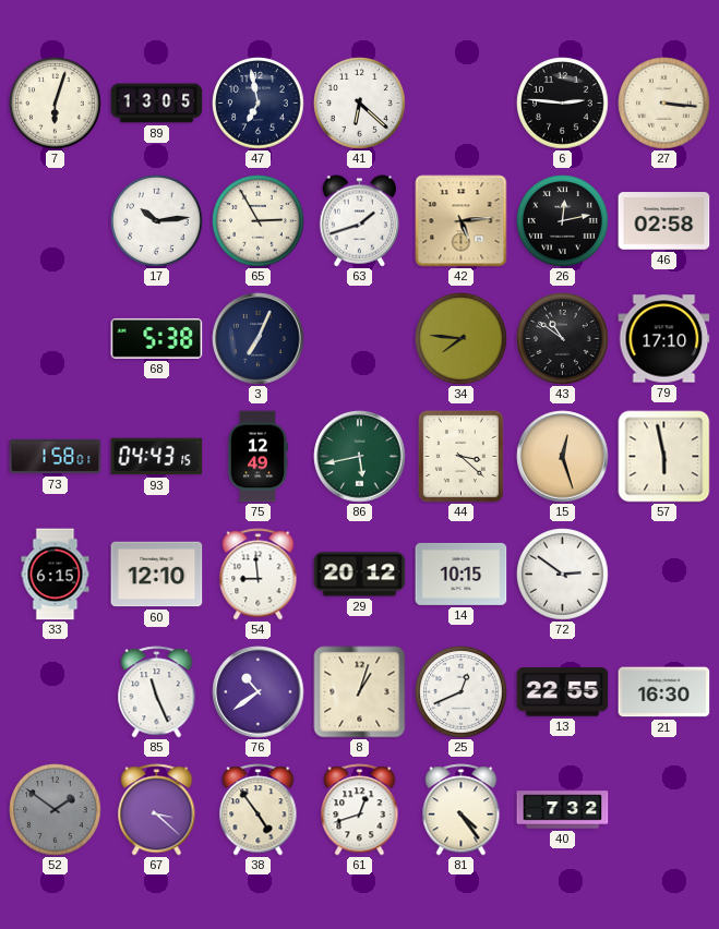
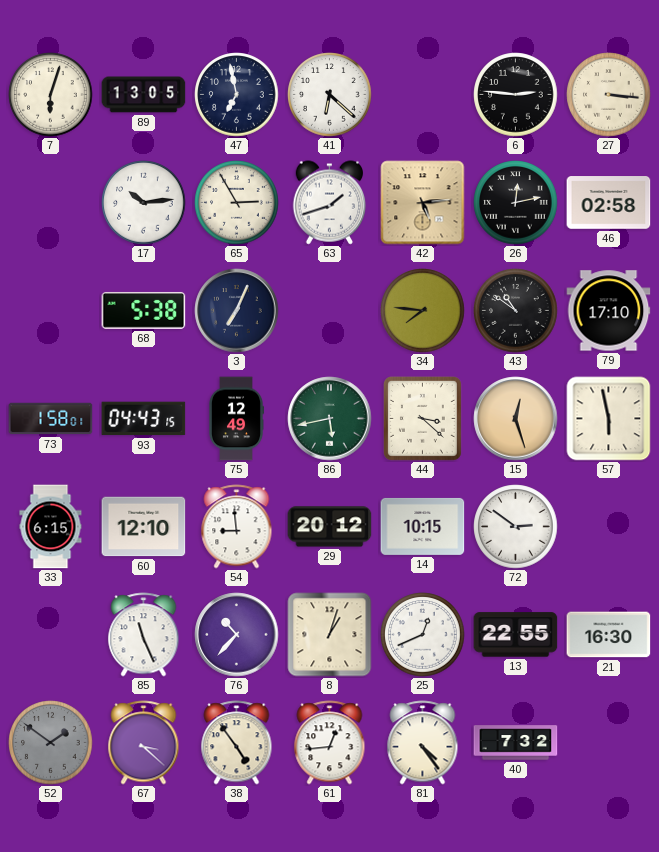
76: 10:39 -> 10:37 (237, 635)
61: 12:42 -> 12:44 (330, 743)
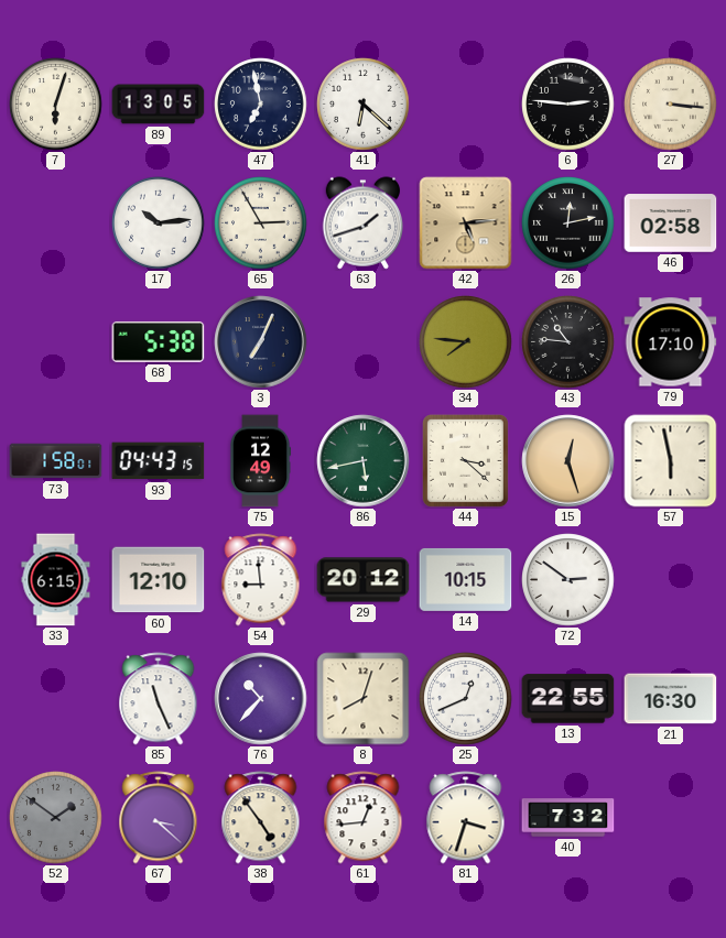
43: 10:51 -> 10:46 (568, 342)
8: 1:03 -> 8:03 (364, 699)
81: 4:24 -> 3:33 (466, 818)
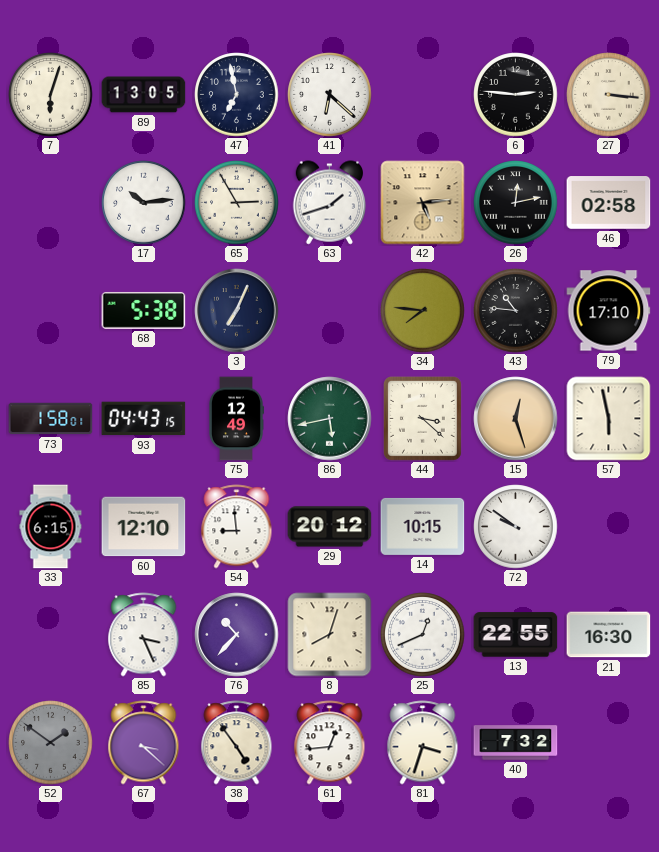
72: 2:51 -> 9:51 (516, 527)
85: 11:26 -> 3:26 (144, 635)
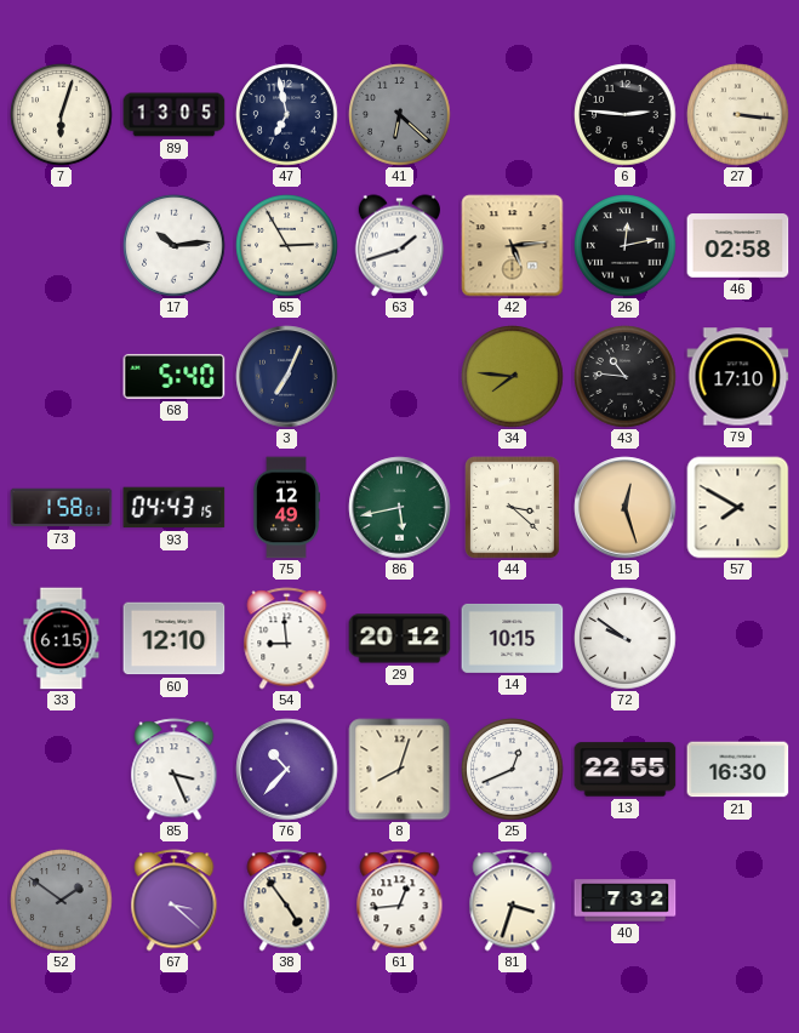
41 dial: white -> grey (400, 115)
68: 5:38 -> 5:40 (175, 376)
57: 5:58 -> 7:50 (738, 508)
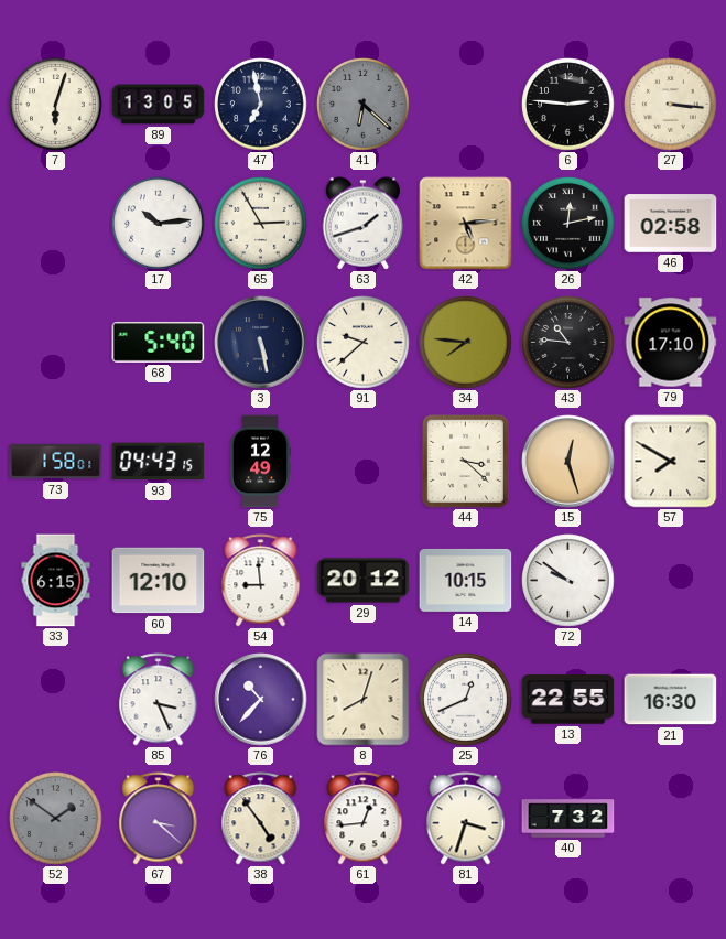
3: 7:04 -> 5:28 (261, 343)
91: none -> 9:38 (364, 343)
86: 5:43 -> none (400, 508)
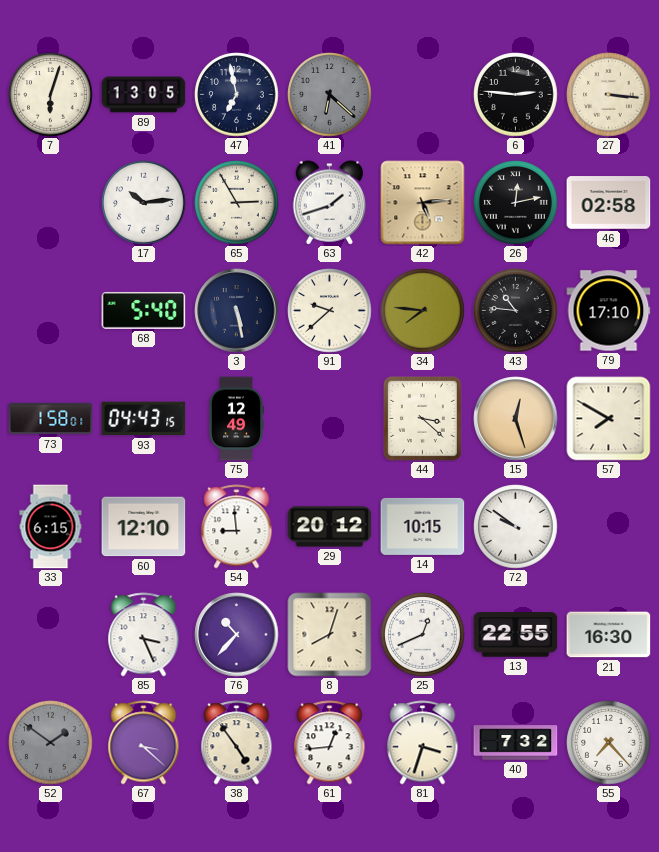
55: none -> 7:23 (609, 743)
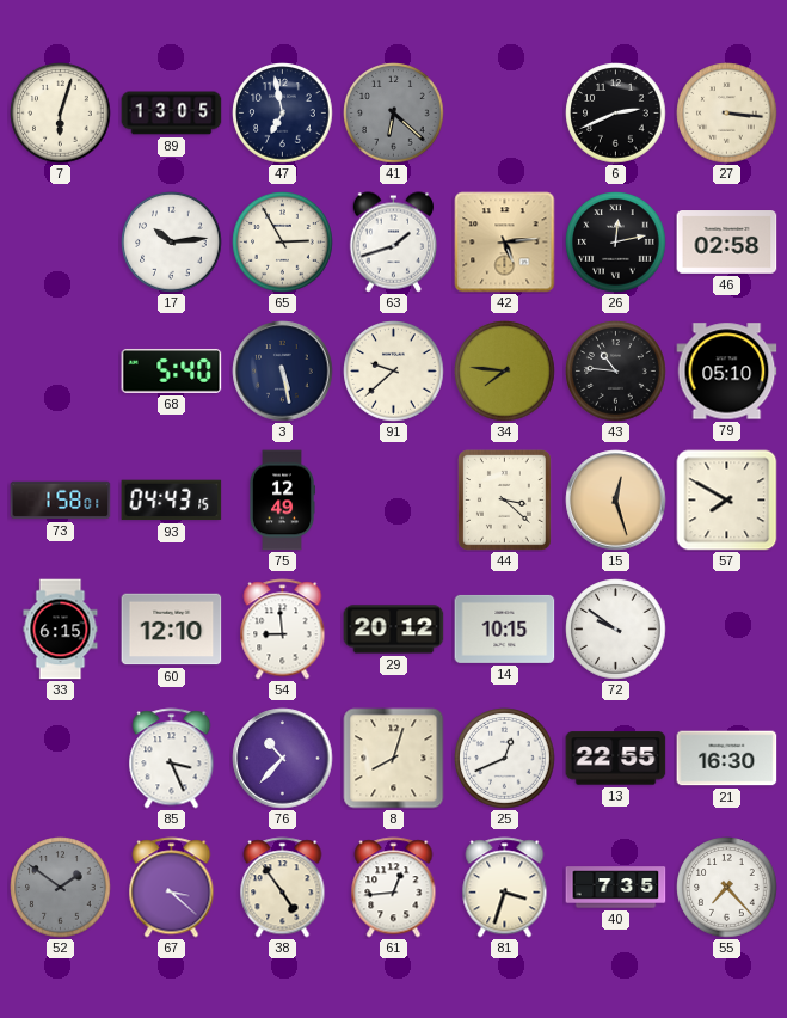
6: 2:46 -> 2:41 (616, 114)
79: 17:10 -> 05:10 (727, 372)
40: 7:32 -> 7:35 (616, 888)
